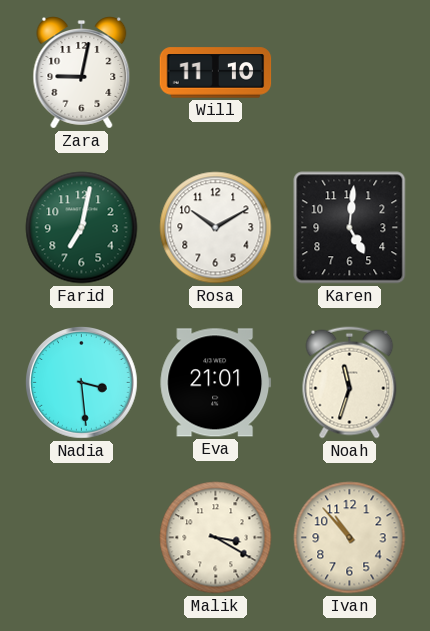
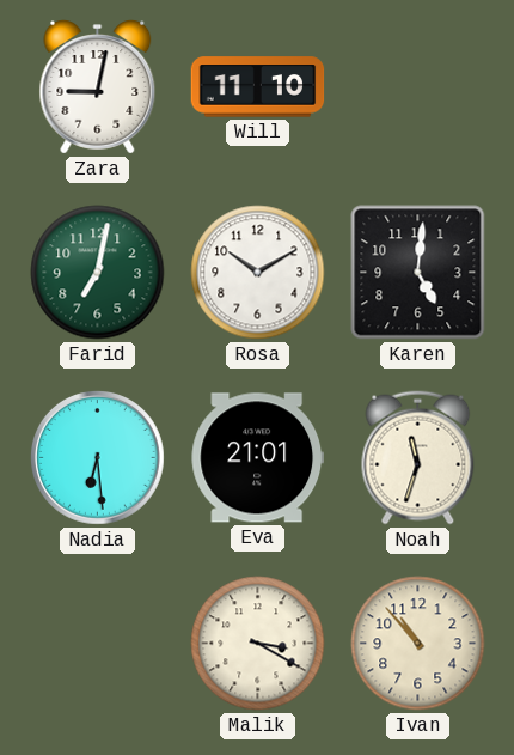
Nadia: 3:29 -> 6:29 (98, 458)
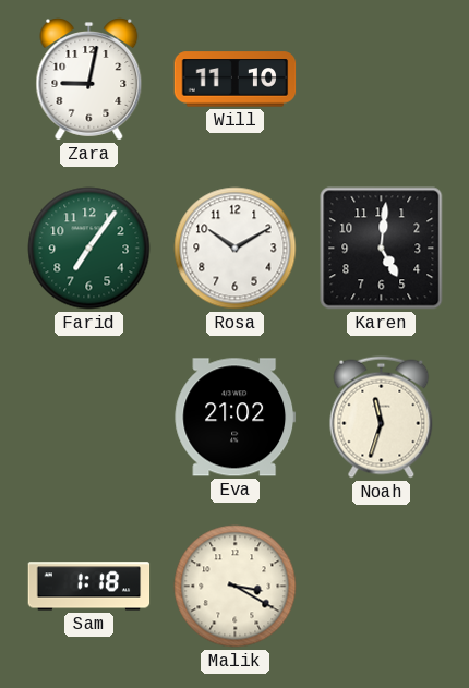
Farid: 7:02 -> 7:06 (89, 249)
Nadia: 6:29 -> none (98, 458)
Eva: 21:01 -> 21:02 (234, 418)
Sam: none -> 1:18 (89, 587)
Ivan: 10:53 -> none (418, 644)
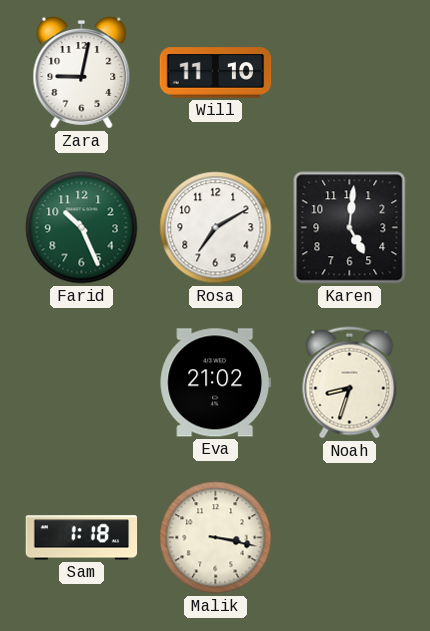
Farid: 7:06 -> 10:26 (82, 228)
Rosa: 10:10 -> 7:10 (216, 228)
Noah: 11:33 -> 8:33 (350, 383)
Malik: 3:20 -> 3:17 (216, 538)
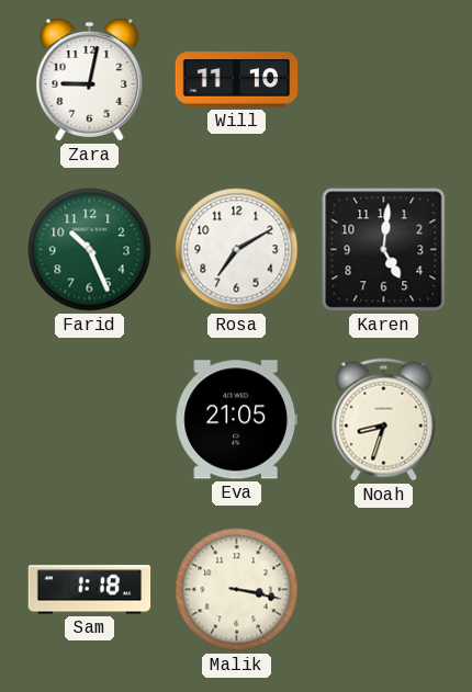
Eva: 21:02 -> 21:05 (236, 420)
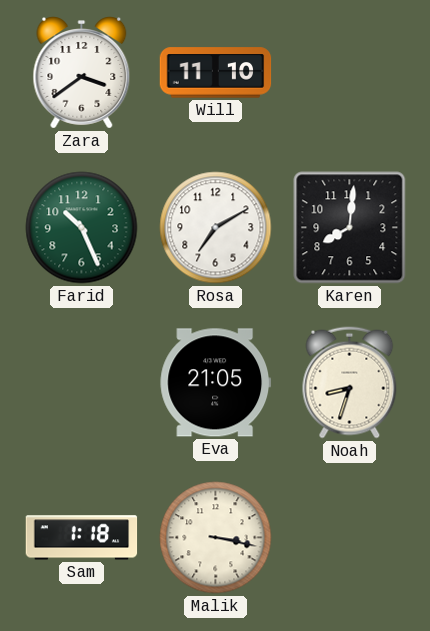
Zara: 9:02 -> 3:39 (82, 73)
Karen: 5:01 -> 8:01 (350, 228)
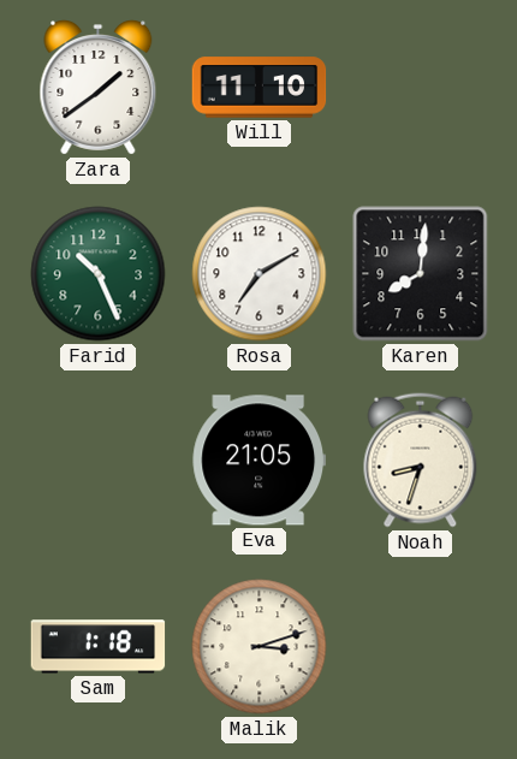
Zara: 3:39 -> 1:39 (99, 88)
Malik: 3:17 -> 3:12 (260, 647)
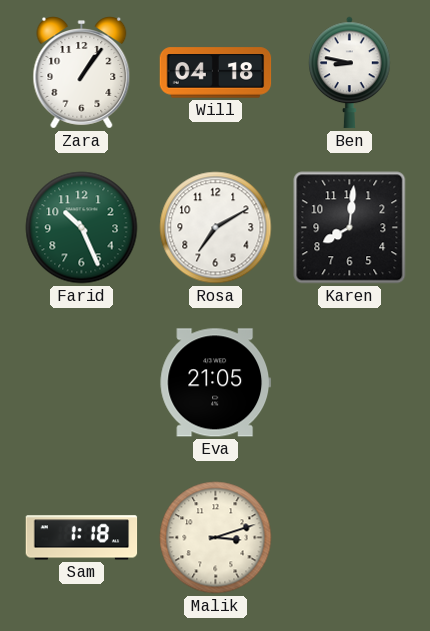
Zara: 1:39 -> 1:06 (82, 73)
Will: 11:10 -> 04:18 (216, 73)
Ben: none -> 8:47 (350, 73)
Noah: 8:33 -> none (421, 461)
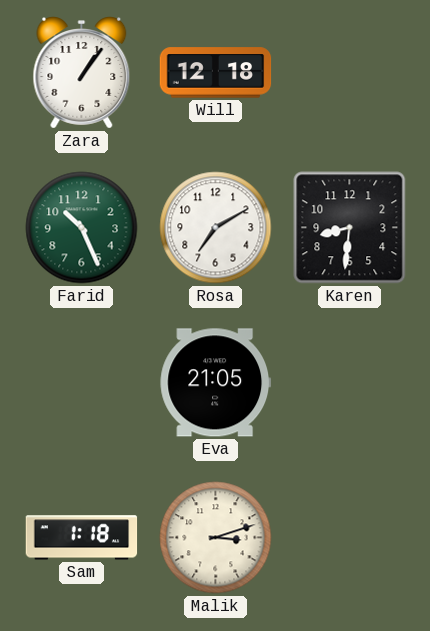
Will: 04:18 -> 12:18 (216, 73)
Ben: 8:47 -> none (350, 73)
Karen: 8:01 -> 8:31 (350, 228)
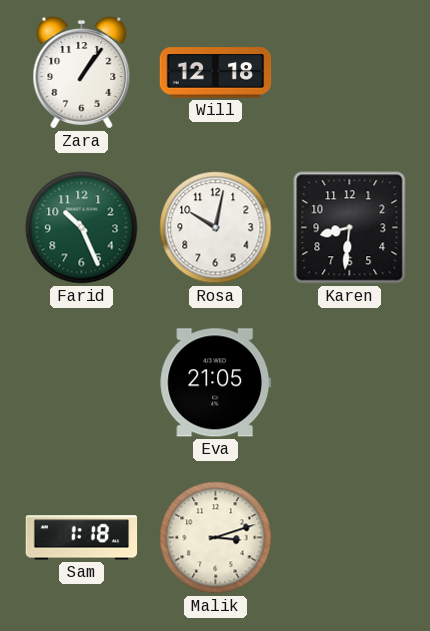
Rosa: 7:10 -> 10:02 (216, 228)
